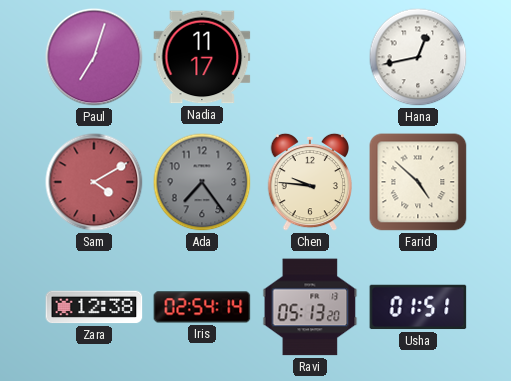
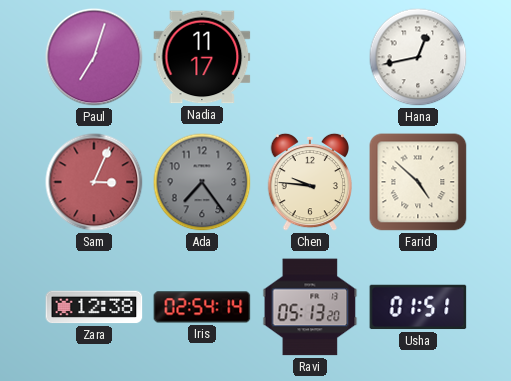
Sam: 4:10 -> 3:04 (94, 182)
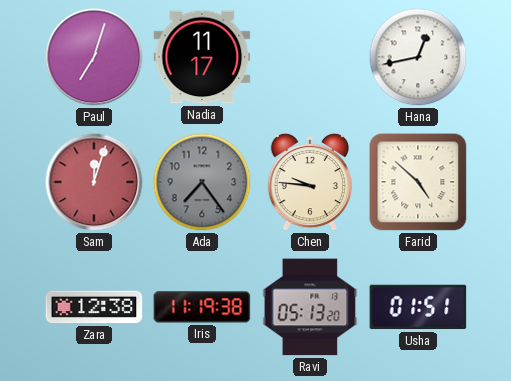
Sam: 3:04 -> 12:03 (94, 182)
Iris: 02:54 -> 11:19 (202, 307)
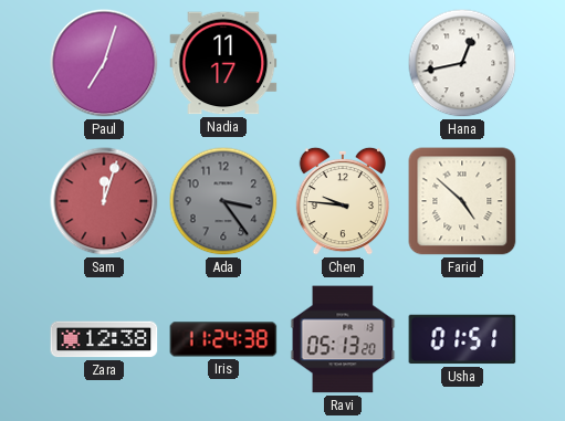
Ada: 7:24 -> 3:24 (223, 201)
Iris: 11:19 -> 11:24 (223, 339)
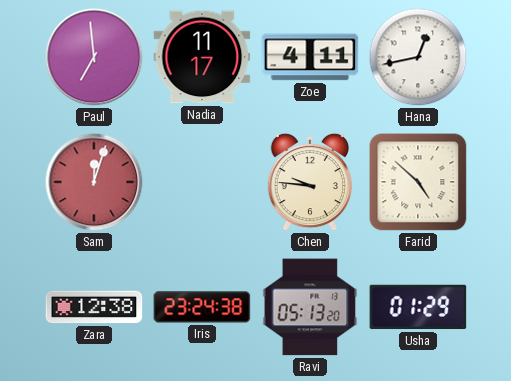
Paul: 7:03 -> 6:59 (94, 57)
Zoe: none -> 4:11 (310, 57)
Ada: 3:24 -> none (223, 201)
Iris: 11:24 -> 23:24 (202, 307)
Usha: 01:51 -> 01:29 (418, 307)
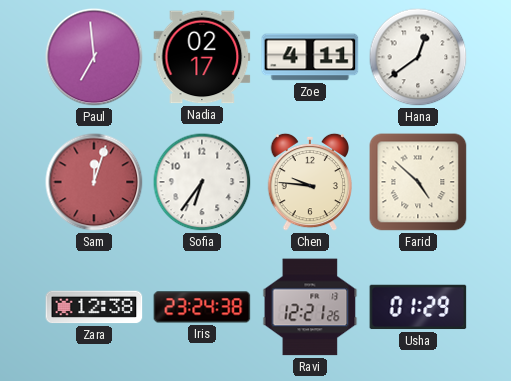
Nadia: 11:17 -> 02:17 (202, 57)
Hana: 12:43 -> 12:39 (418, 57)
Sofia: none -> 6:36 (202, 182)
Ravi: 05:13 -> 12:21 (310, 307)
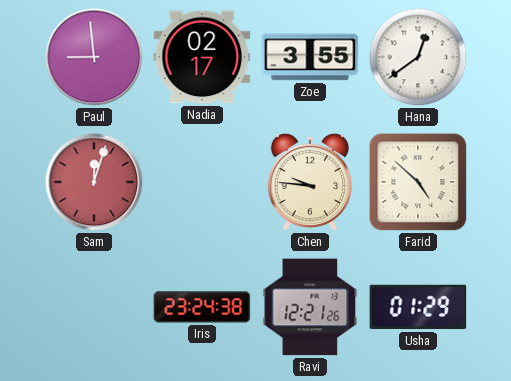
Paul: 6:59 -> 8:59 (94, 57)
Zoe: 4:11 -> 3:55 (310, 57)
Sofia: 6:36 -> none (202, 182)
Zara: 12:38 -> none (94, 307)
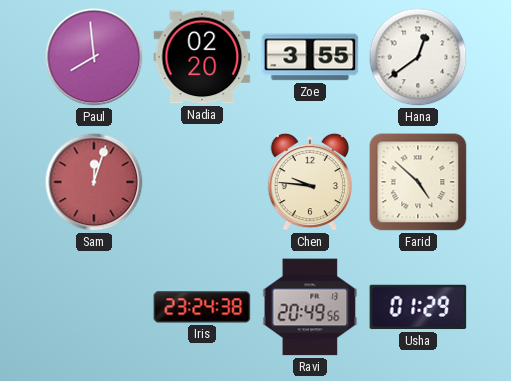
Paul: 8:59 -> 7:59 (94, 57)
Nadia: 02:17 -> 02:20 (202, 57)
Ravi: 12:21 -> 20:49 (310, 307)
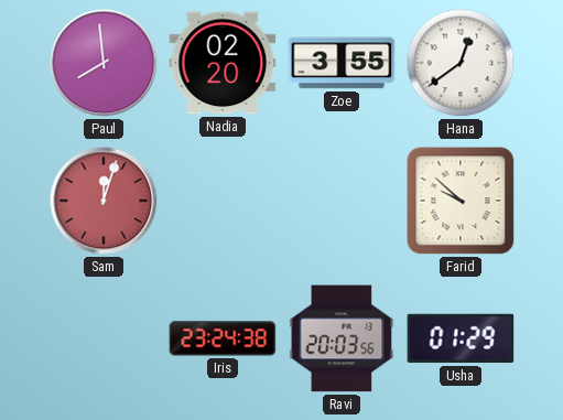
Chen: 9:46 -> none (309, 182)
Farid: 4:52 -> 9:52 (461, 201)
Ravi: 20:49 -> 20:03 (342, 338)
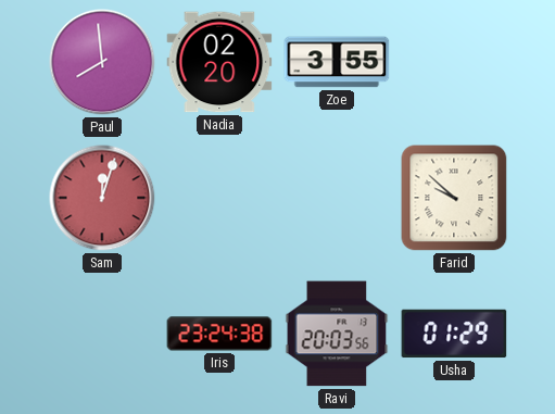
Hana: 12:39 -> none (461, 63)
